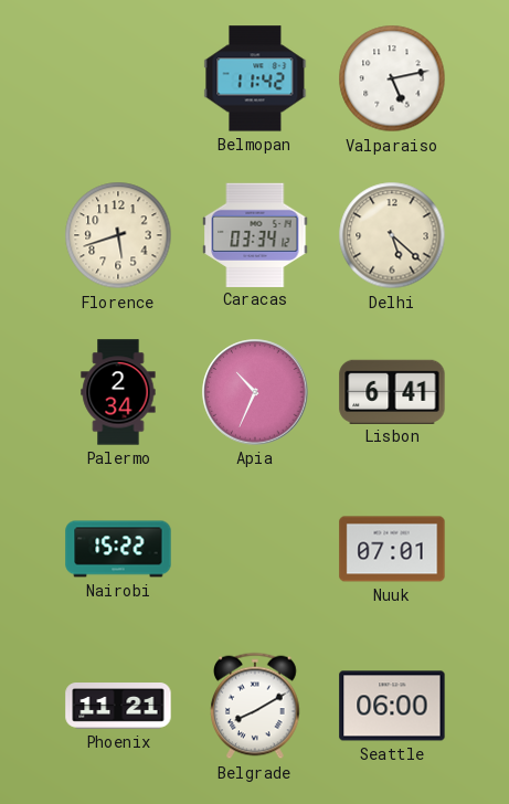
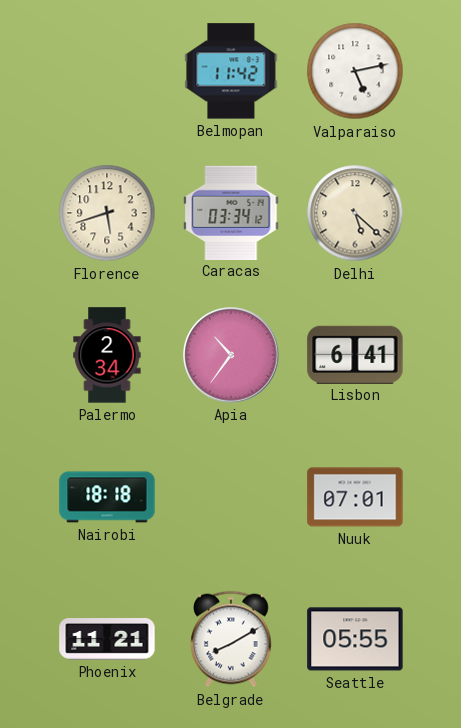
Apia: 10:34 -> 10:36 (231, 355)
Nairobi: 15:22 -> 18:18 (107, 497)
Seattle: 06:00 -> 05:55 (355, 639)
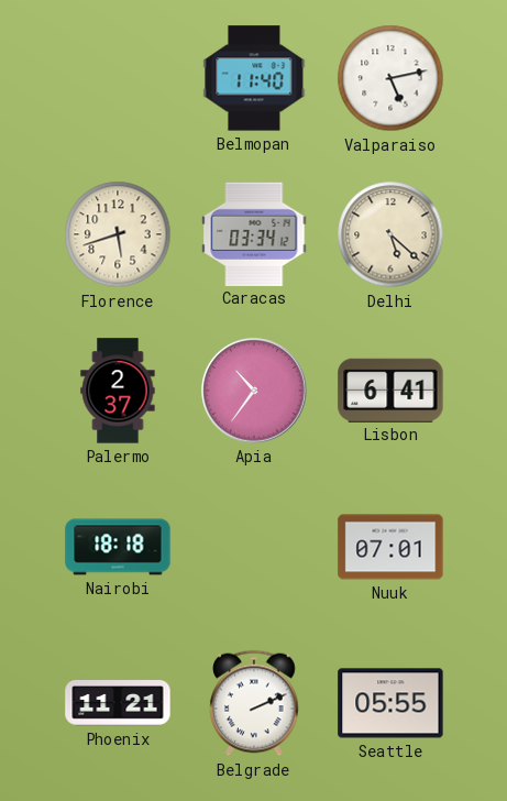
Belmopan: 11:42 -> 11:40 (254, 78)
Palermo: 2:34 -> 2:37 (118, 391)
Belgrade: 8:10 -> 2:11 (254, 703)
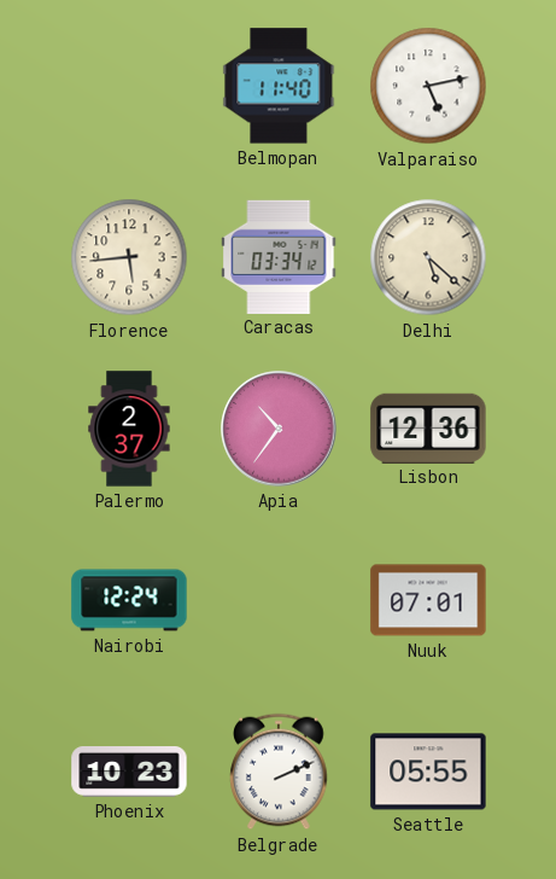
Florence: 5:42 -> 5:44 (129, 257)
Lisbon: 6:41 -> 12:36 (428, 427)
Nairobi: 18:18 -> 12:24 (129, 600)
Phoenix: 11:21 -> 10:23 (129, 772)
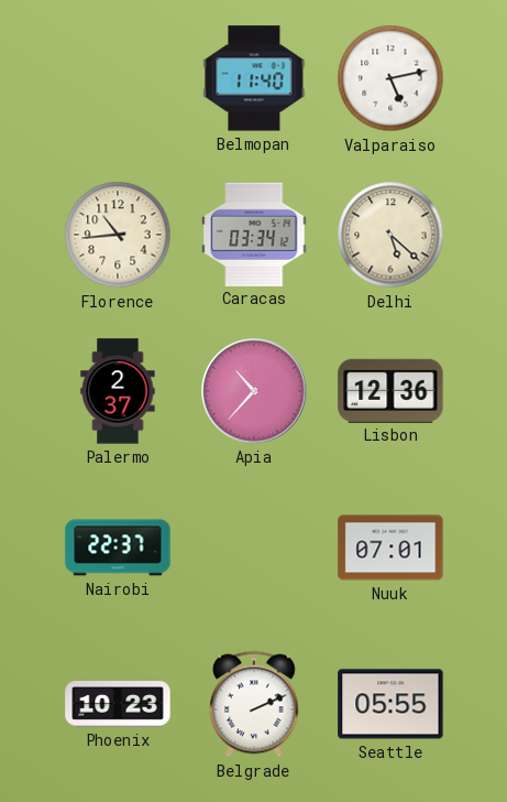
Florence: 5:44 -> 10:44 (118, 235)
Apia: 10:36 -> 10:37 (254, 391)
Nairobi: 12:24 -> 22:37 (118, 548)
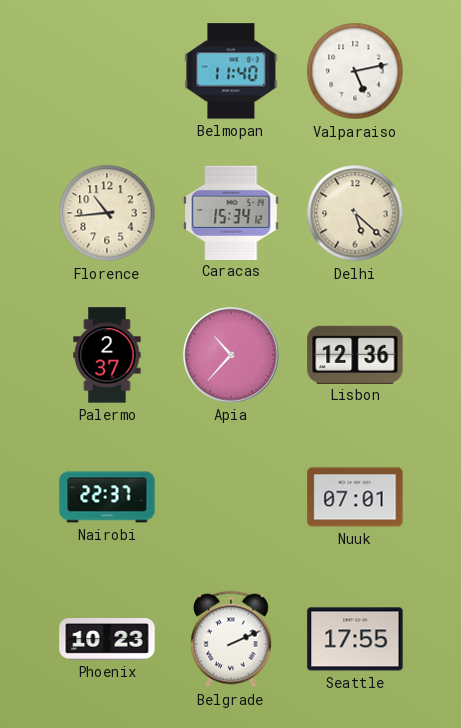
Caracas: 03:34 -> 15:34 (231, 212)
Seattle: 05:55 -> 17:55 (355, 639)
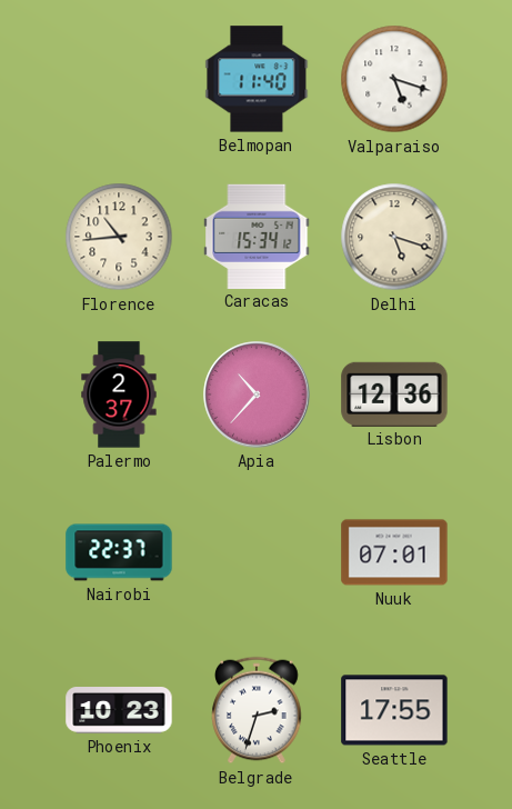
Valparaiso: 5:13 -> 5:18 (394, 79)
Delhi: 5:22 -> 5:18 (394, 237)
Belgrade: 2:11 -> 2:33 (257, 710)
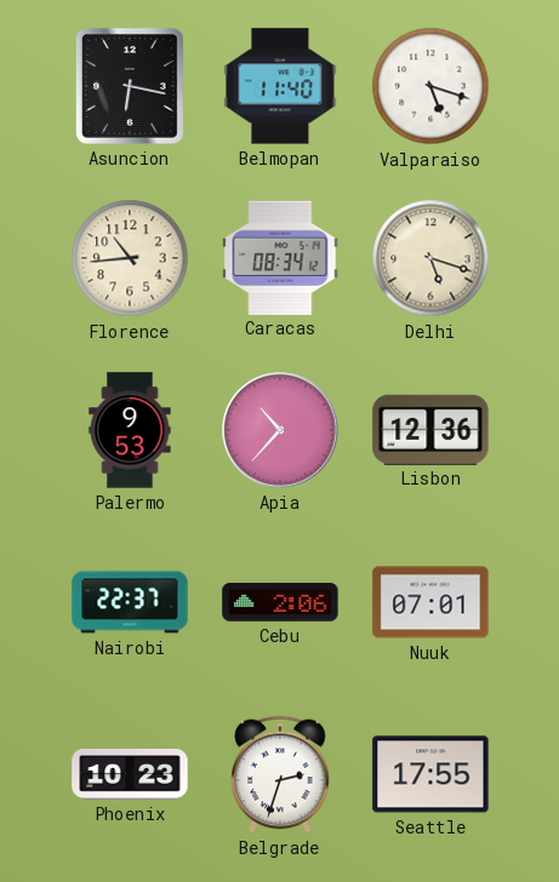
Asuncion: none -> 6:17 (130, 86)
Caracas: 15:34 -> 08:34 (280, 257)
Palermo: 2:37 -> 9:53 (130, 430)
Cebu: none -> 2:06 (280, 602)
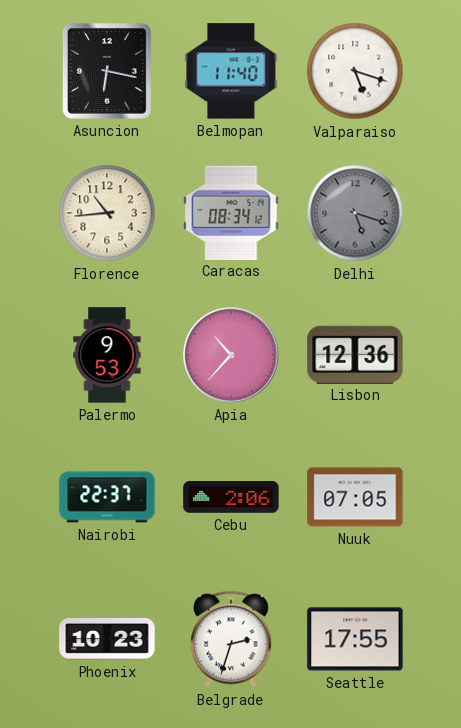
Delhi dial: cream -> grey (355, 213)
Nuuk: 07:01 -> 07:05 (355, 497)
